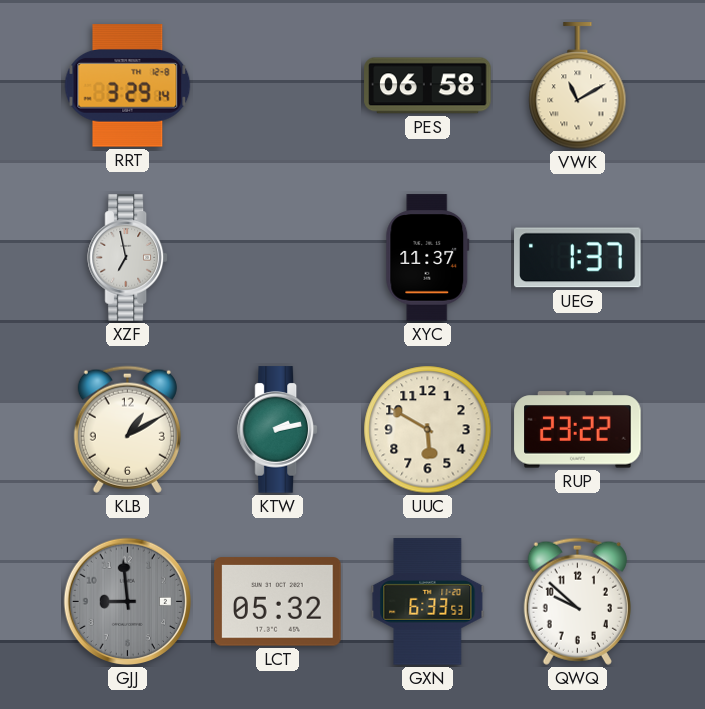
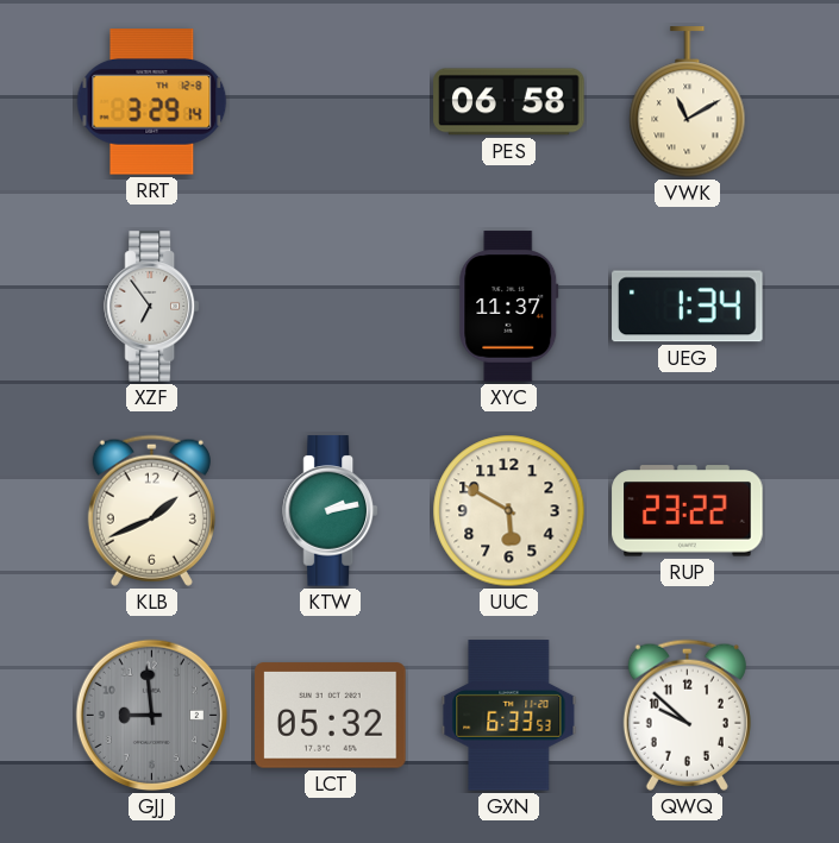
XZF: 6:58 -> 6:54 (151, 307)
UEG: 1:37 -> 1:34 (688, 307)
KLB: 1:10 -> 1:41 (151, 510)
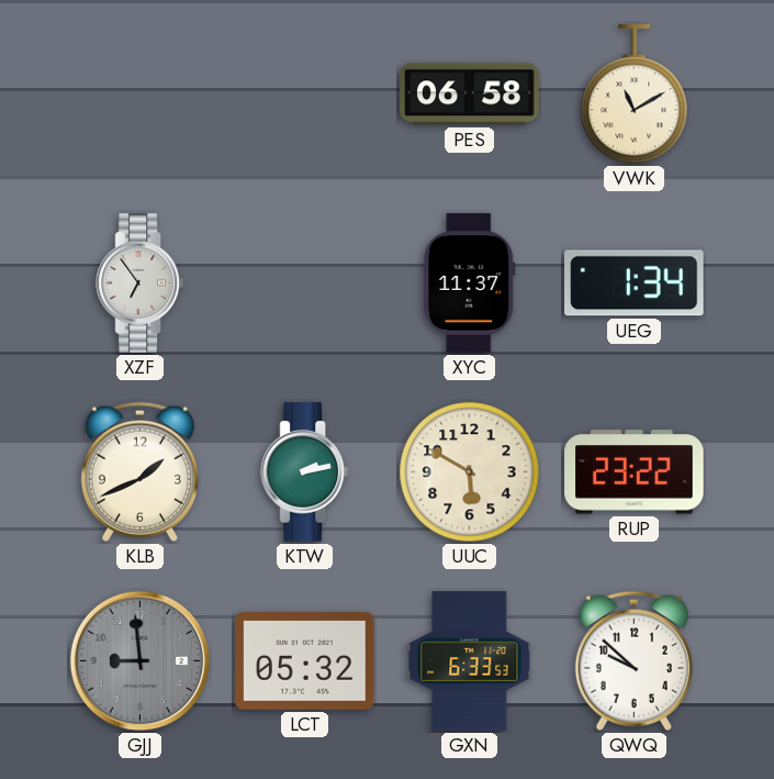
RRT: 3:29 -> none (152, 102)
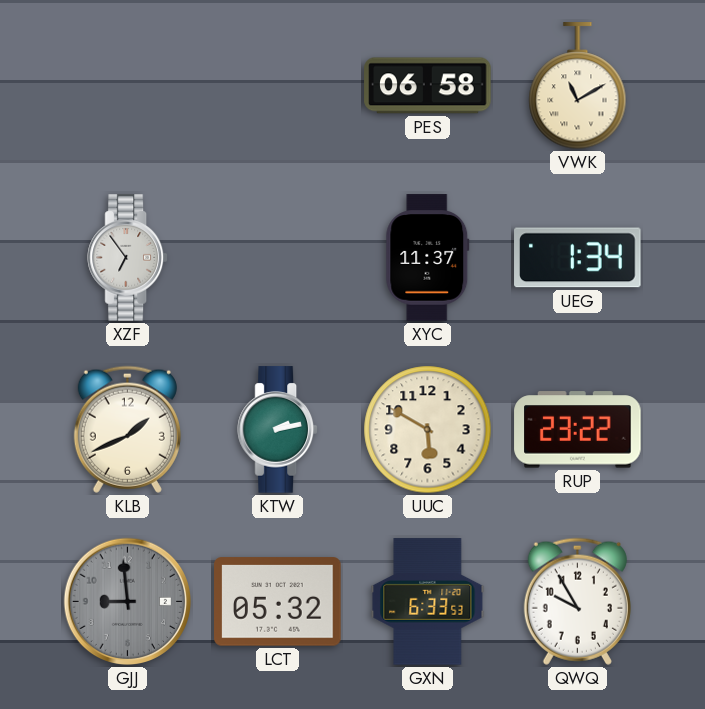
QWQ: 9:52 -> 9:55 (577, 601)
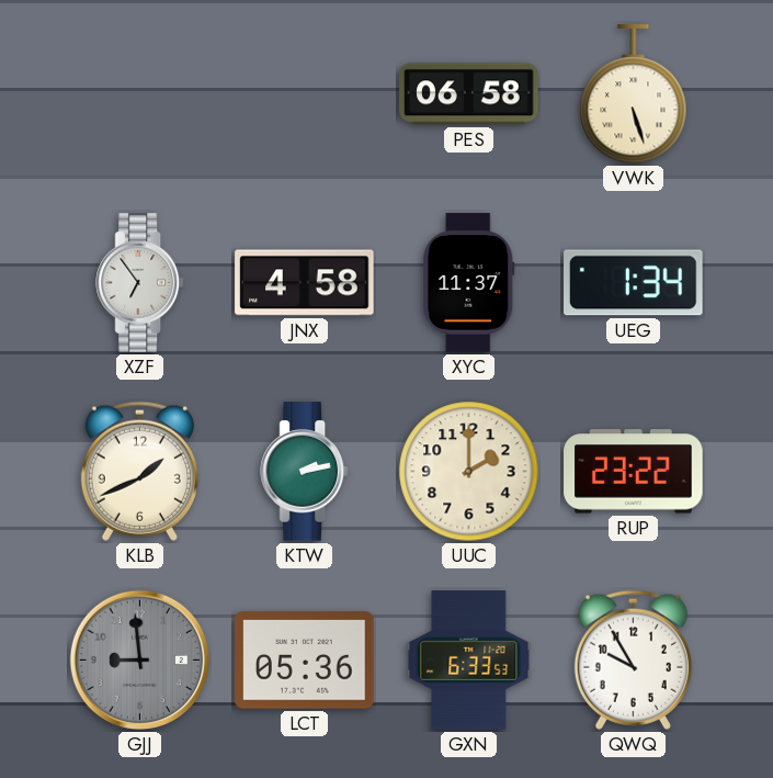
VWK: 11:10 -> 5:27 (634, 94)
JNX: none -> 4:58 (305, 283)
UUC: 5:50 -> 2:00 (469, 472)
LCT: 05:32 -> 05:36 (305, 661)
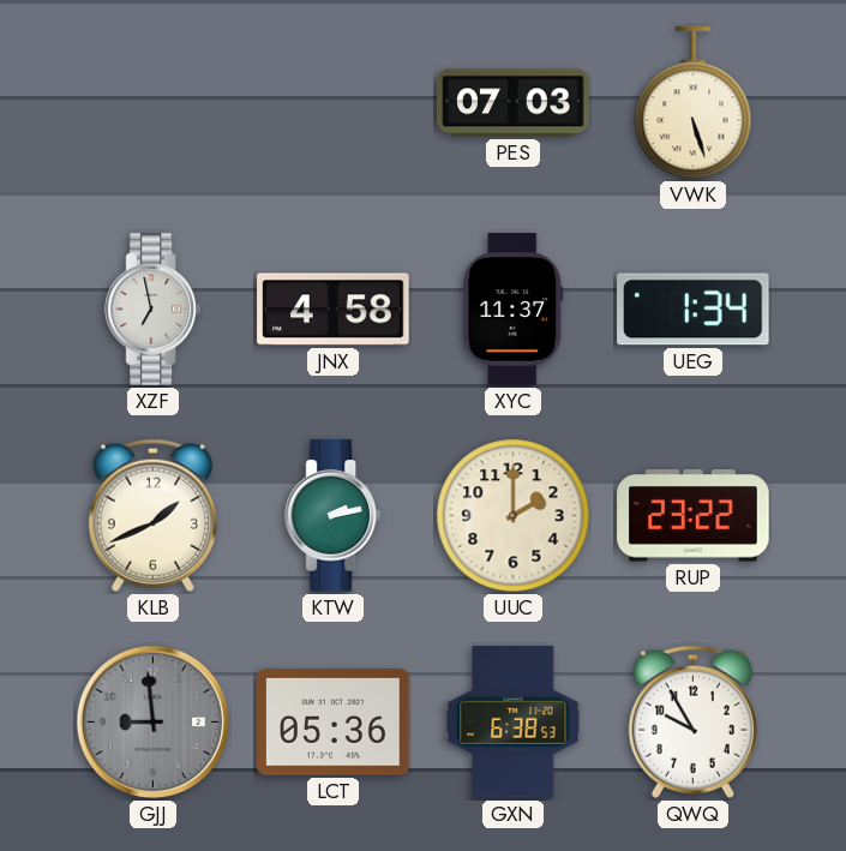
PES: 06:58 -> 07:03 (514, 103)
XZF: 6:54 -> 6:58 (152, 310)
GXN: 6:33 -> 6:38 (514, 723)
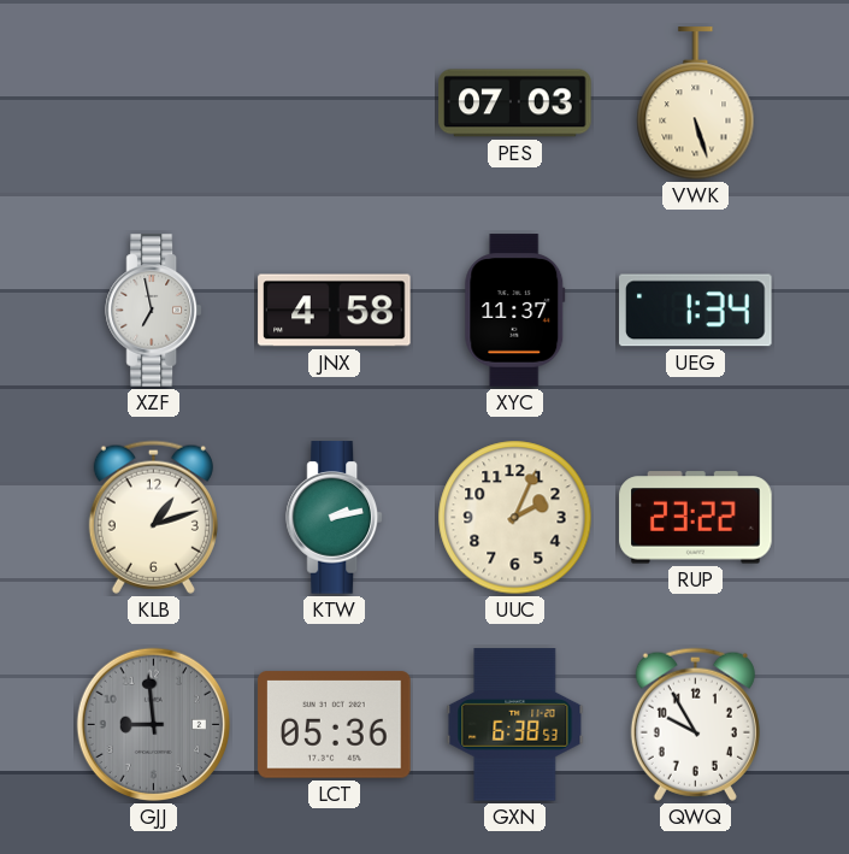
KLB: 1:41 -> 1:12 (153, 517)
UUC: 2:00 -> 2:04 (515, 518)
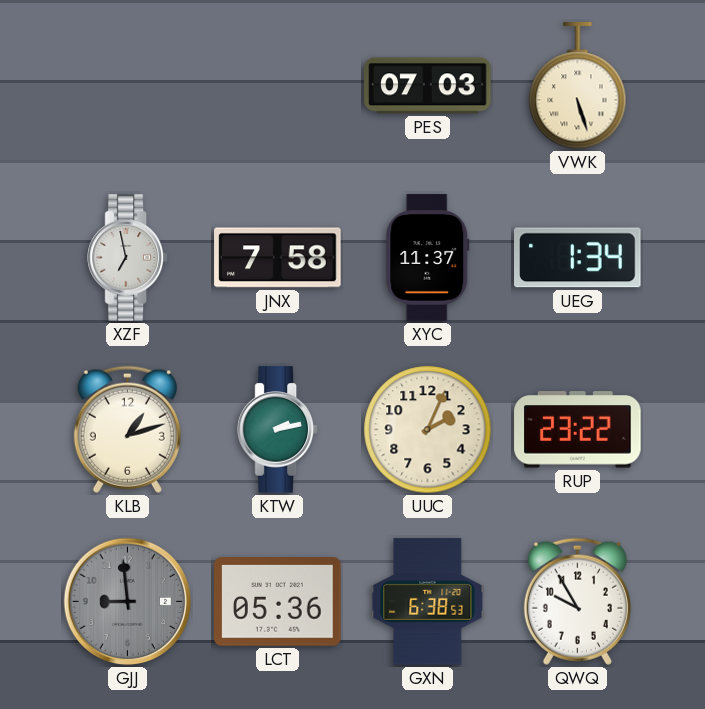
JNX: 4:58 -> 7:58 (278, 258)
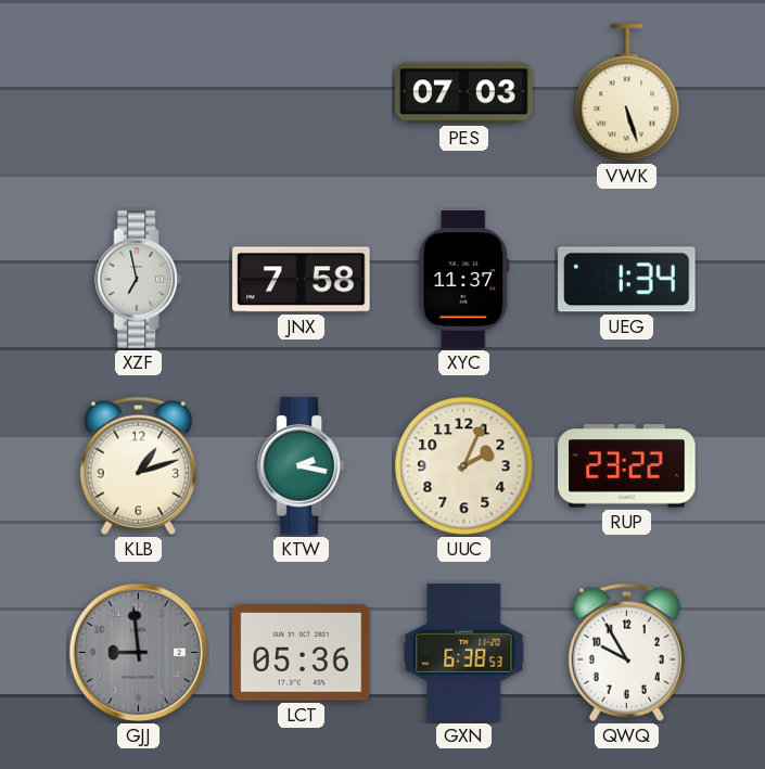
KTW: 2:13 -> 2:17 (301, 466)
